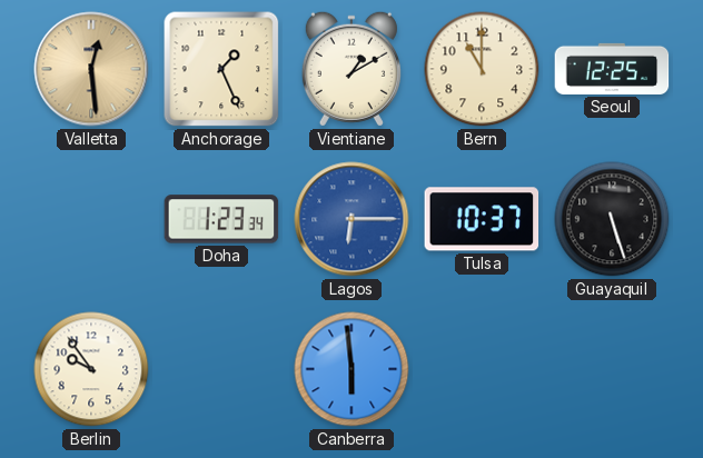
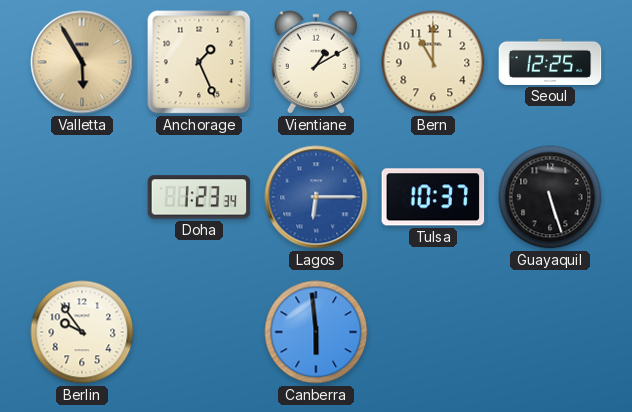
Valletta: 12:29 -> 5:55 (82, 62)
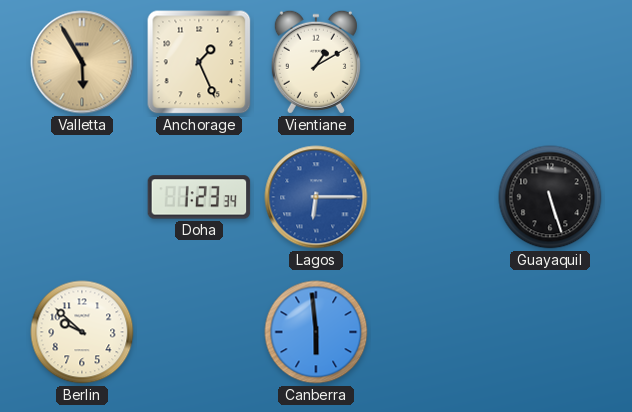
Bern: 11:00 -> none (433, 62)
Seoul: 12:25 -> none (550, 62)
Tulsa: 10:37 -> none (433, 197)
Berlin: 9:54 -> 9:52 (82, 332)
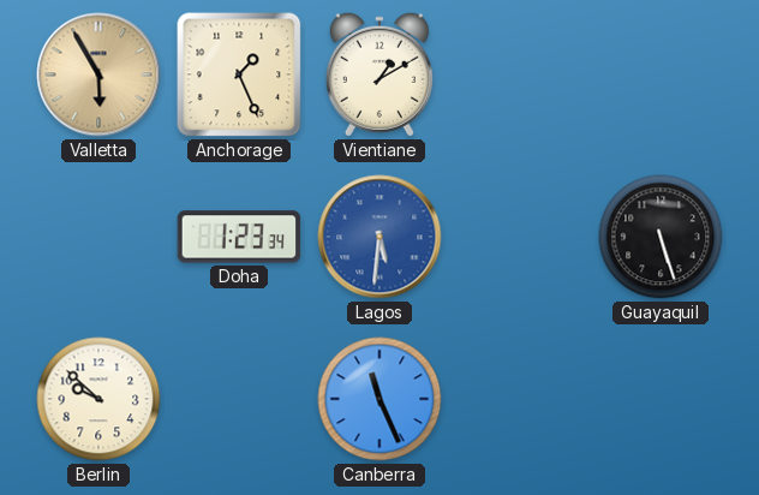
Lagos: 6:15 -> 5:31 (379, 237)
Canberra: 5:59 -> 11:26 (379, 399)
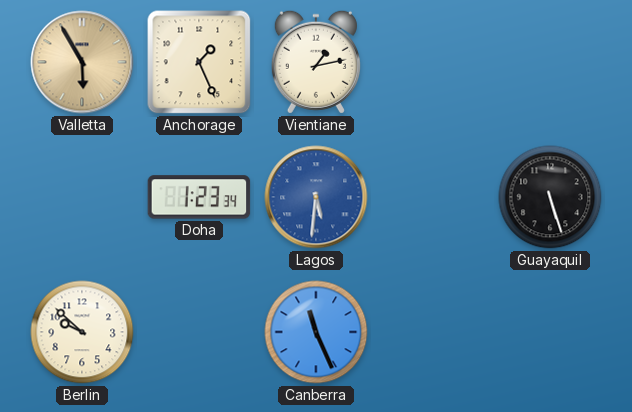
Vientiane: 1:10 -> 1:13 (316, 62)
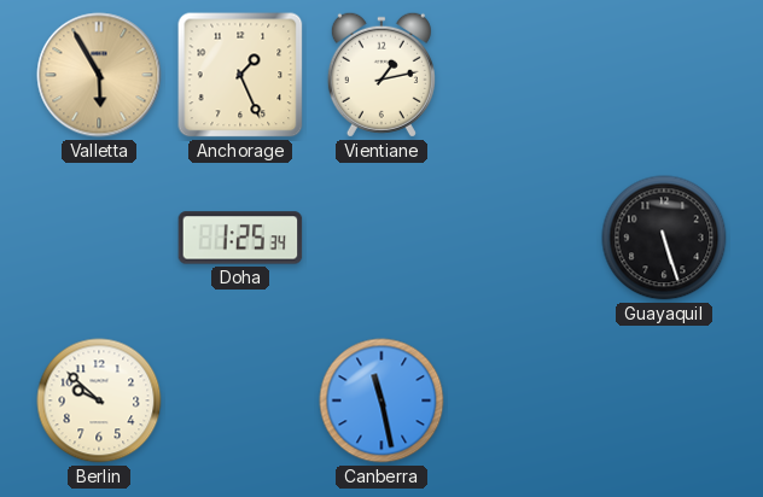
Doha: 1:23 -> 1:25 (240, 238)
Lagos: 5:31 -> none (316, 197)
Canberra: 11:26 -> 11:28 (381, 400)
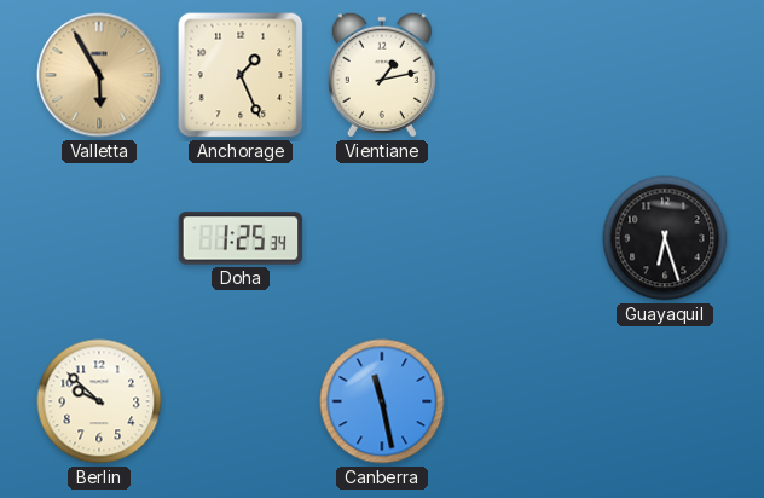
Guayaquil: 5:27 -> 6:27 (665, 238)
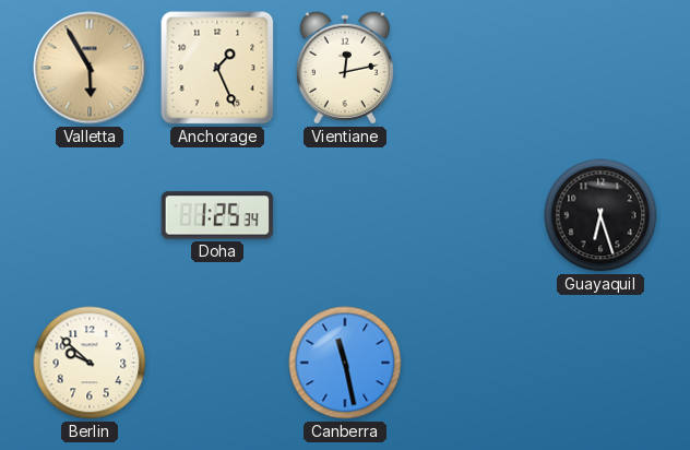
Vientiane: 1:13 -> 12:13 (345, 68)
